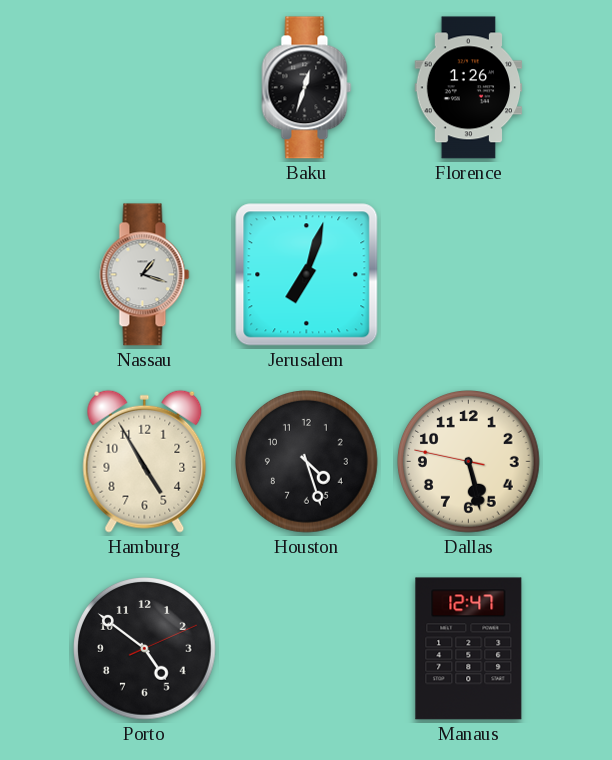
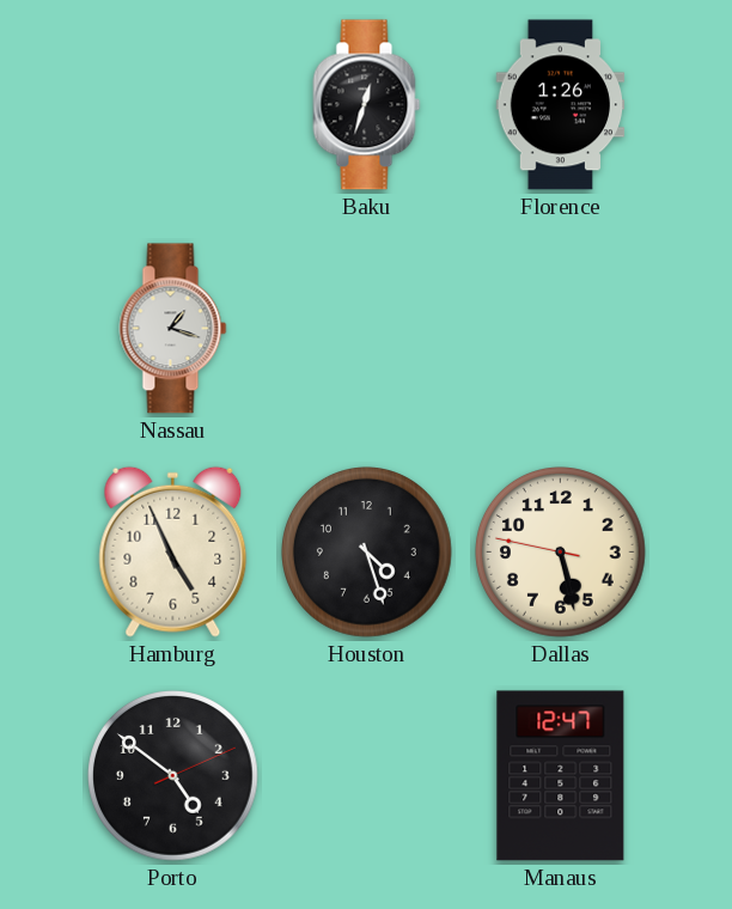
Jerusalem: 7:03 -> none (307, 275)
Hamburg: 4:55 -> 4:56 (173, 551)
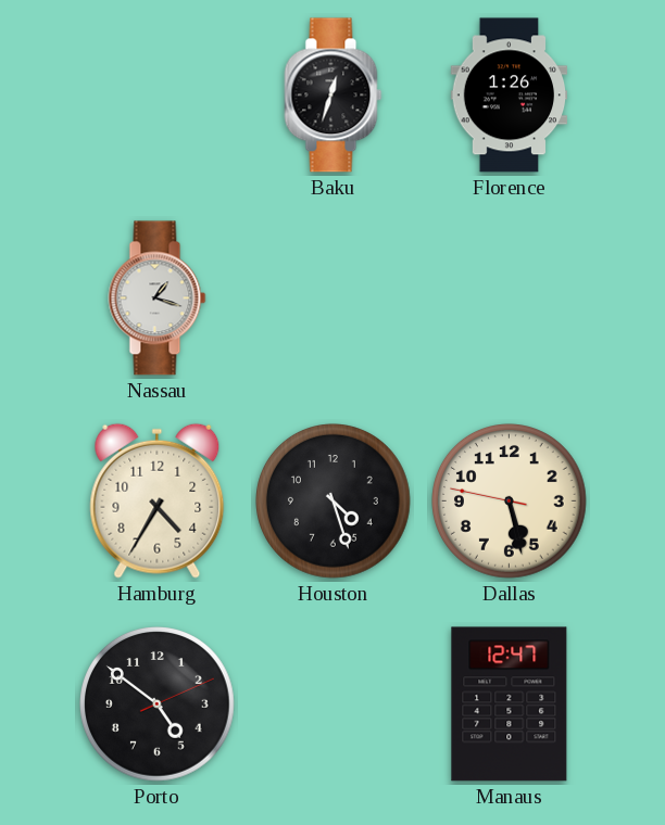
Hamburg: 4:56 -> 4:35 (158, 500)
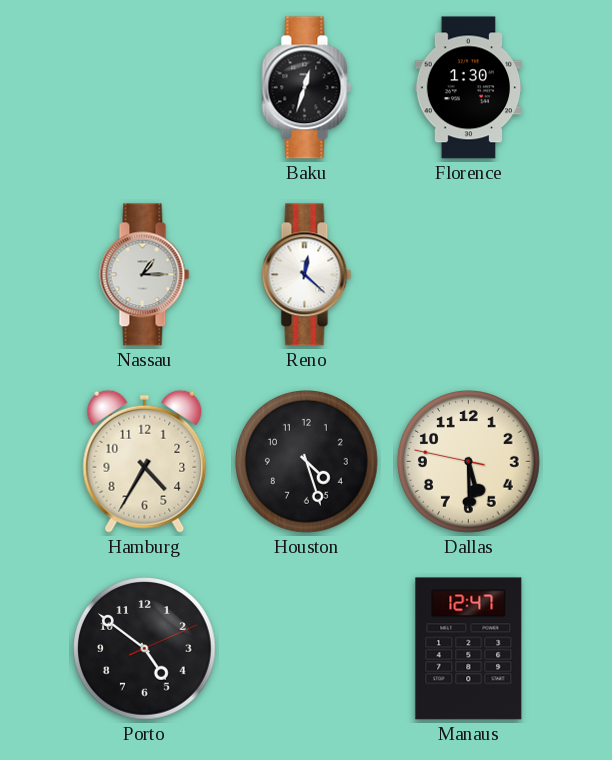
Florence: 1:26 -> 1:30 (469, 88)
Nassau: 1:18 -> 1:15 (145, 275)
Reno: none -> 12:22 (307, 275)
Dallas: 5:27 -> 5:29 (469, 462)
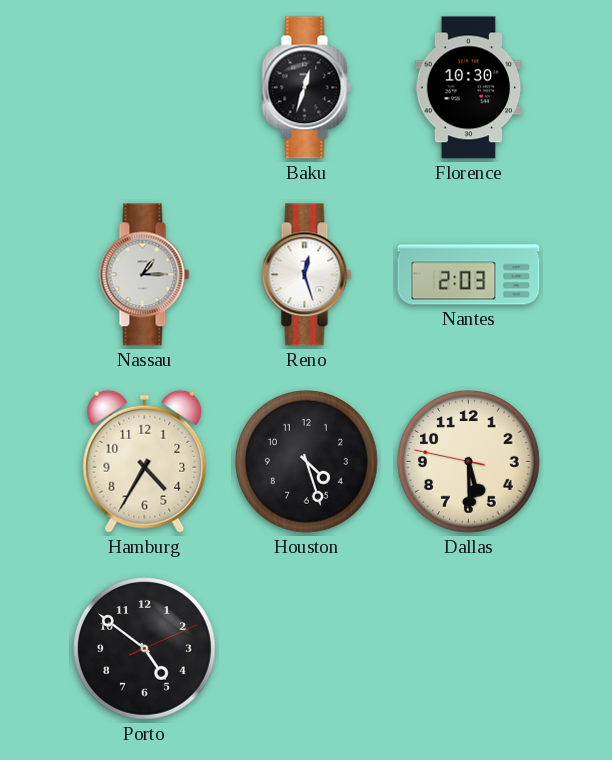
Florence: 1:30 -> 10:30 (469, 88)
Reno: 12:22 -> 12:27 (307, 275)
Nantes: none -> 2:03 (469, 275)
Manaus: 12:47 -> none (469, 649)
